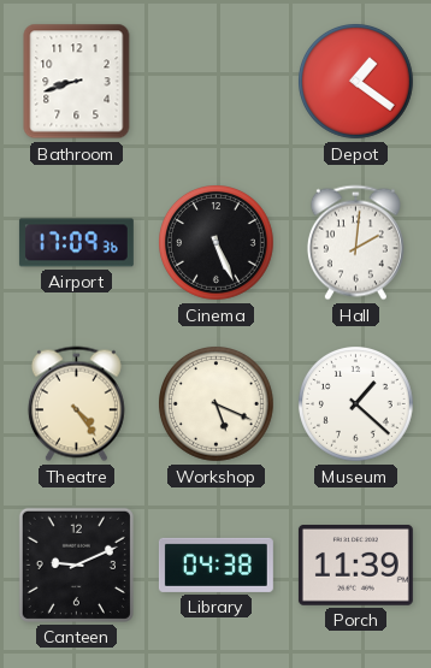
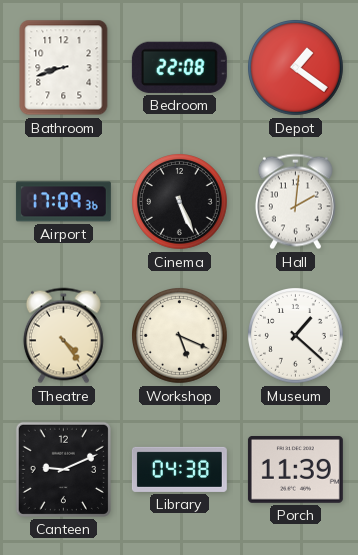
Bedroom: none -> 22:08 (179, 67)
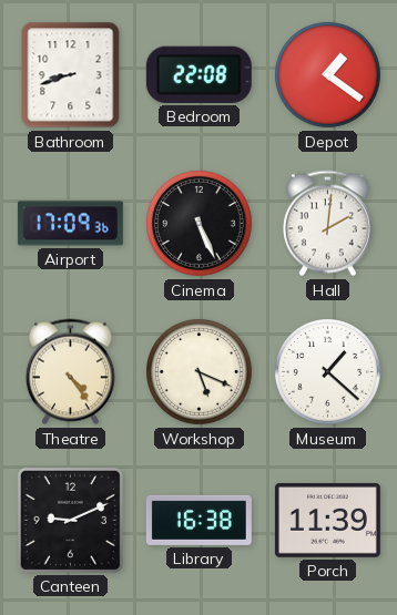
Library: 04:38 -> 16:38 (198, 520)
